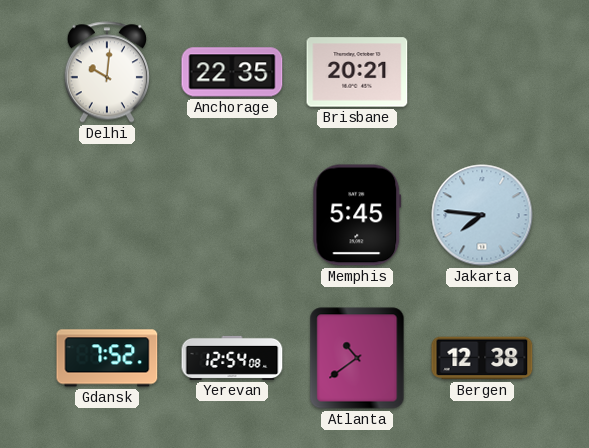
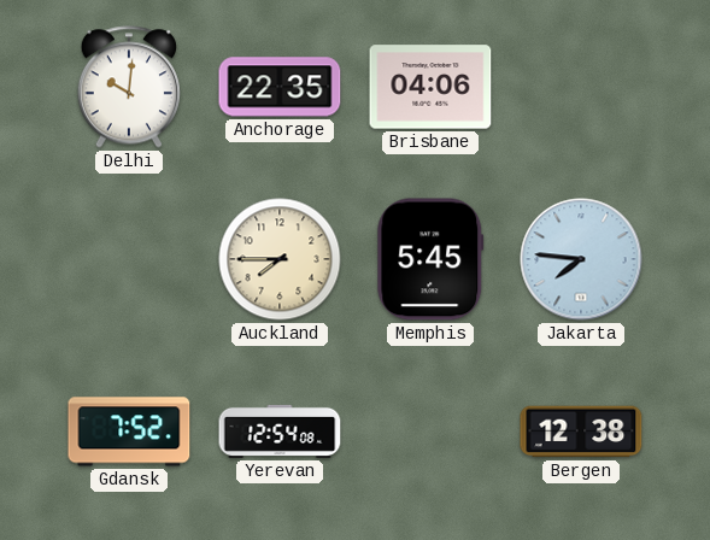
Brisbane: 20:21 -> 04:06 (430, 87)
Auckland: none -> 7:45 (280, 259)
Atlanta: 10:39 -> none (357, 358)
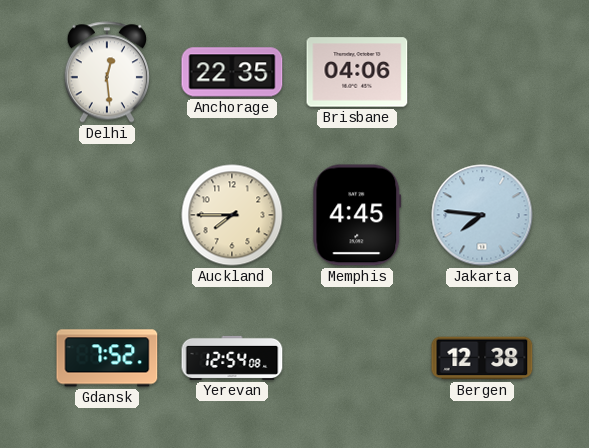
Delhi: 10:01 -> 12:29 (107, 72)
Memphis: 5:45 -> 4:45 (357, 215)
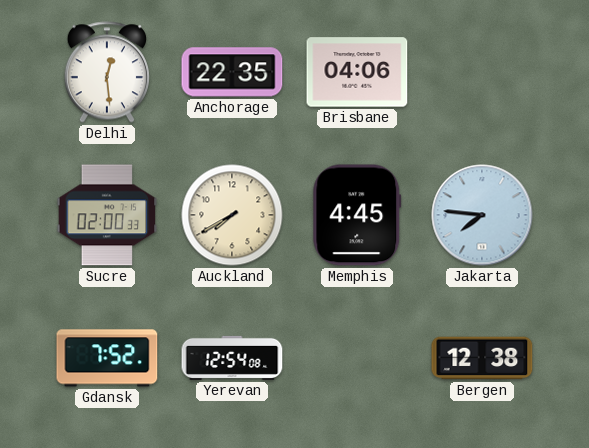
Sucre: none -> 02:00 (107, 215)
Auckland: 7:45 -> 7:40 (232, 215)
